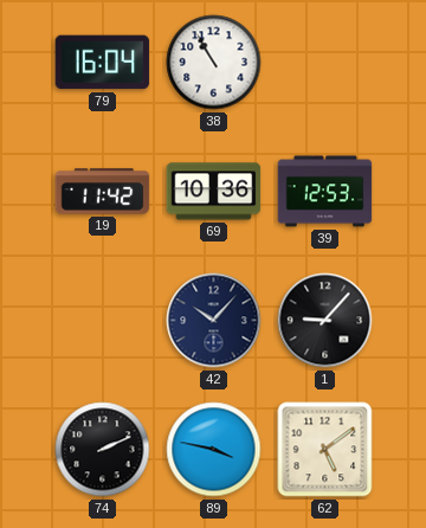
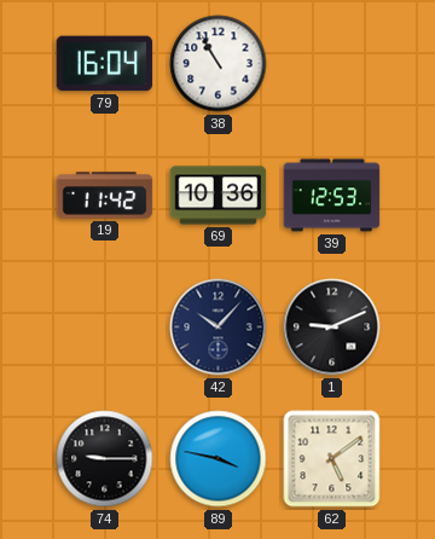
1: 9:07 -> 9:11 (332, 328)
74: 2:11 -> 9:15 (105, 459)
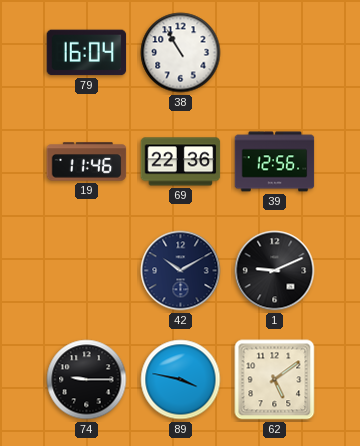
19: 11:42 -> 11:46 (87, 162)
69: 10:36 -> 22:36 (181, 162)
39: 12:53 -> 12:56 (275, 162)
42: 10:07 -> 10:10 (181, 271)
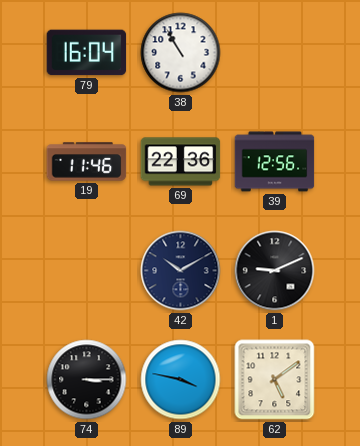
74: 9:15 -> 3:15 (87, 380)
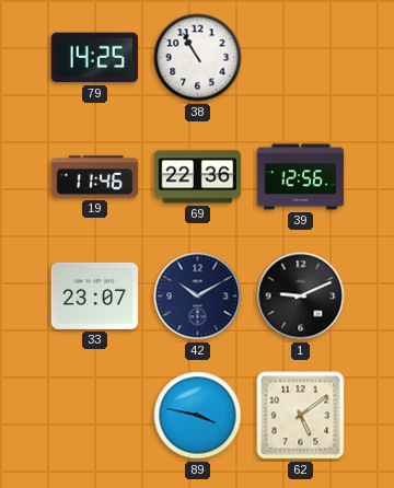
79: 16:04 -> 14:25 (95, 58)
33: none -> 23:07 (95, 295)
74: 3:15 -> none (87, 380)
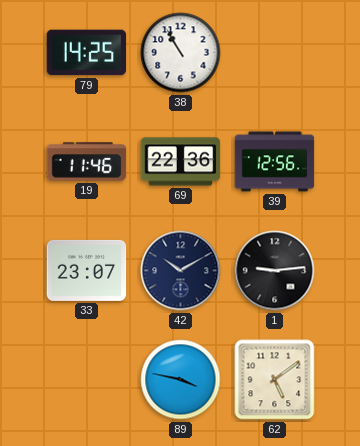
1: 9:11 -> 9:14 (275, 271)
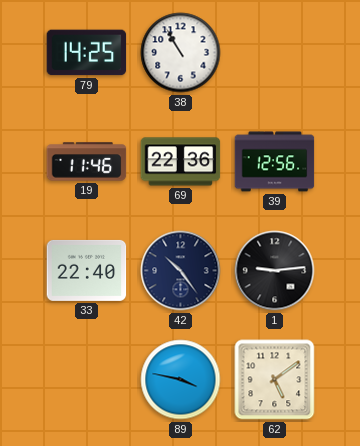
33: 23:07 -> 22:40 (87, 270)
42: 10:10 -> 10:24 (181, 271)
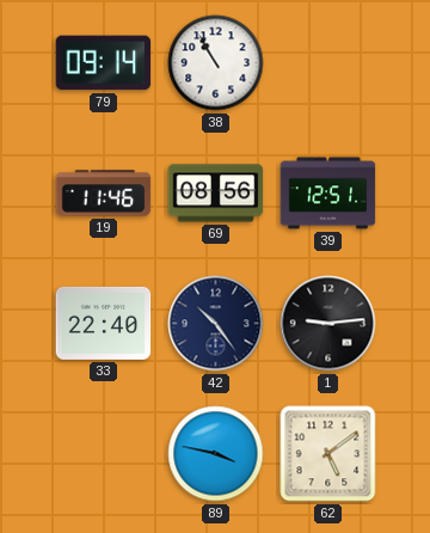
79: 14:25 -> 09:14 (104, 63)
69: 22:36 -> 08:56 (216, 194)
39: 12:56 -> 12:51 (328, 194)
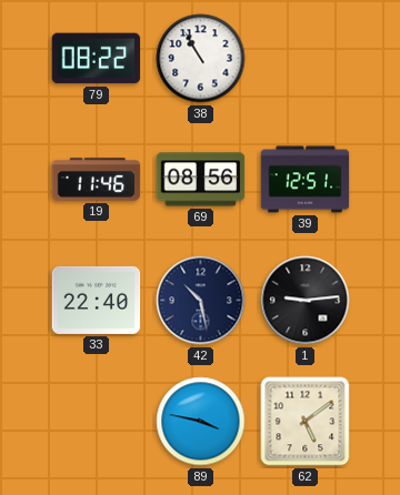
79: 09:14 -> 08:22 (97, 59)
42: 10:24 -> 10:28 (201, 301)
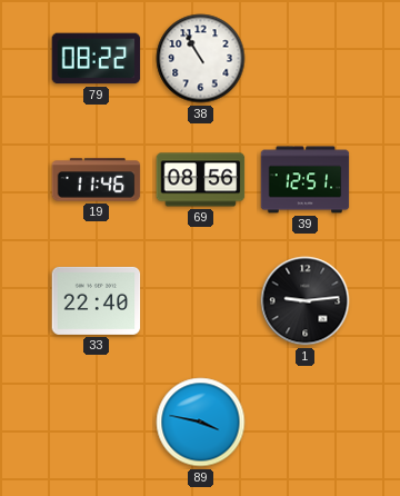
42: 10:28 -> none (201, 301)
62: 5:09 -> none (306, 422)
